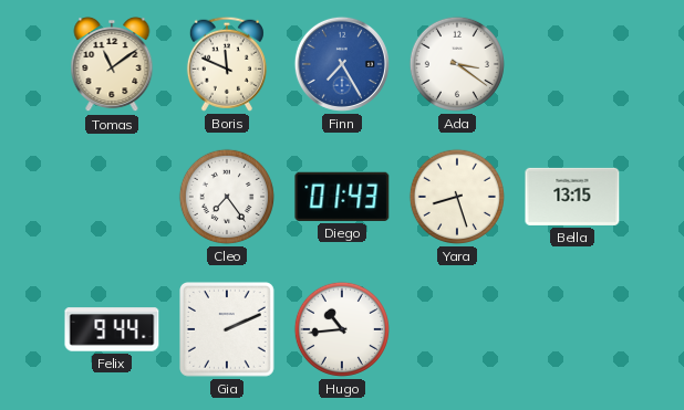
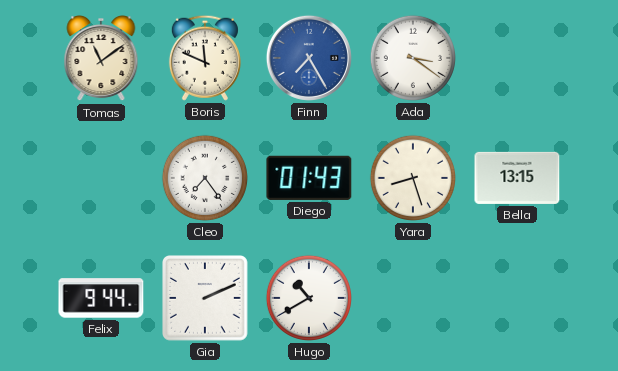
Hugo: 10:44 -> 10:40 (309, 298)
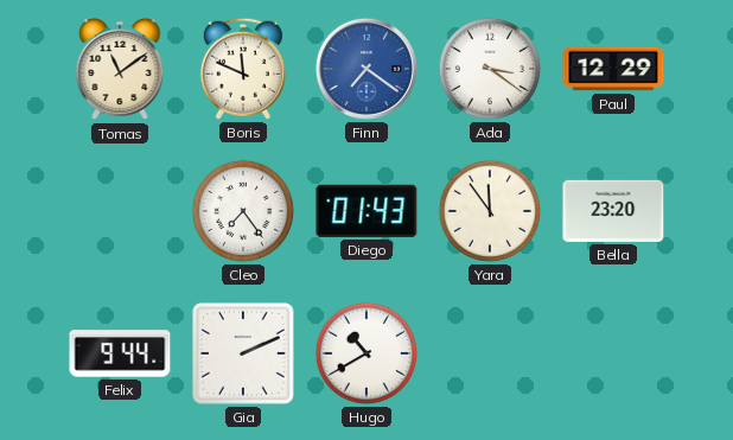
Finn: 7:25 -> 7:21 (366, 69)
Paul: none -> 12:29 (613, 69)
Yara: 8:27 -> 11:54 (490, 211)
Bella: 13:15 -> 23:20 (613, 211)
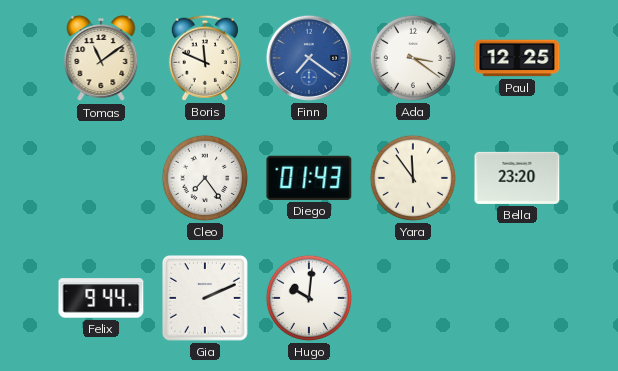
Paul: 12:29 -> 12:25 (517, 58)
Hugo: 10:40 -> 10:01 (309, 298)
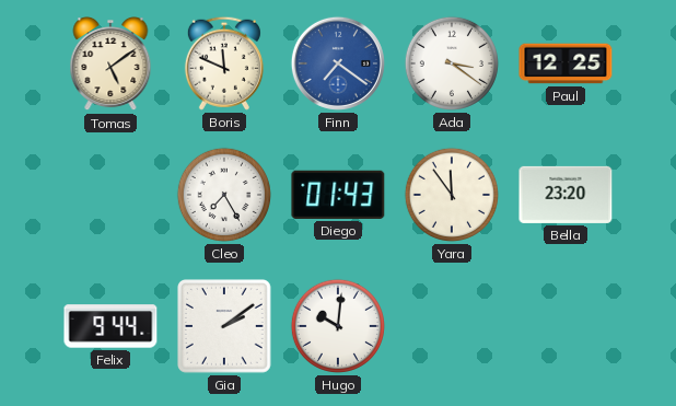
Tomas: 11:09 -> 5:09 (110, 63)
Cleo: 7:24 -> 7:25 (224, 195)
Gia: 2:11 -> 2:09 (225, 327)
